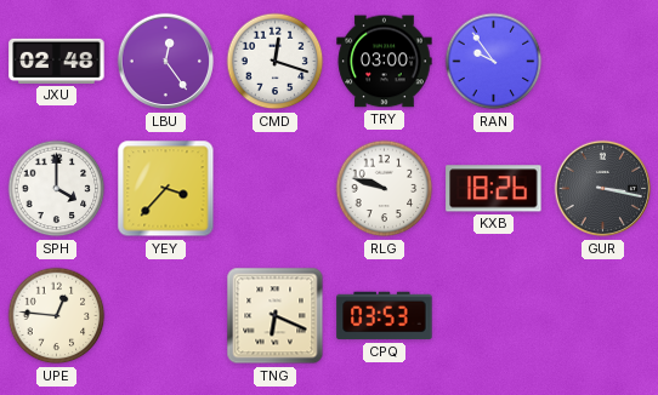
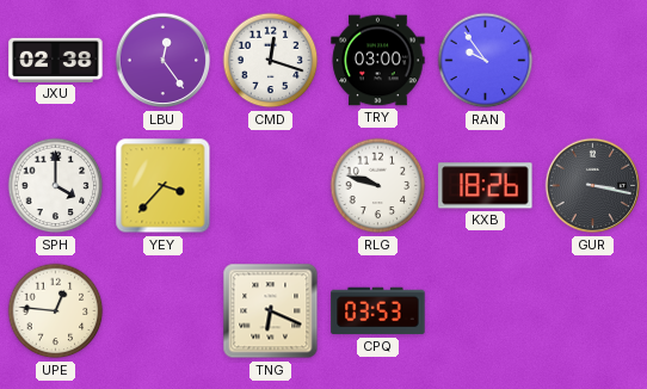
JXU: 02:48 -> 02:38 (56, 60)
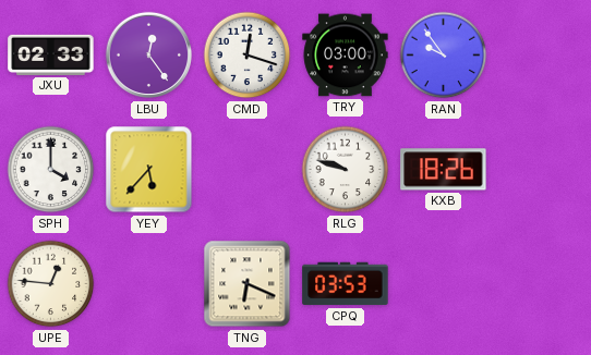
JXU: 02:38 -> 02:33 (51, 54)
YEY: 3:37 -> 5:37 (149, 170)
GUR: 3:17 -> none (593, 186)
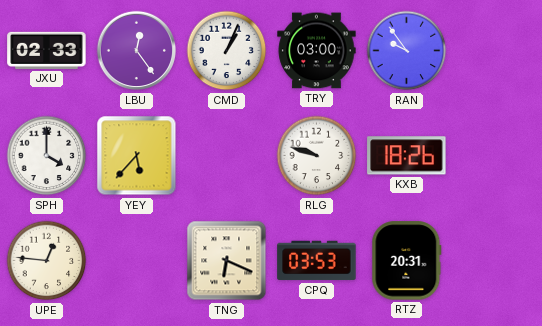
CMD: 12:18 -> 1:04 (227, 51)
RTZ: none -> 20:31 (407, 261)
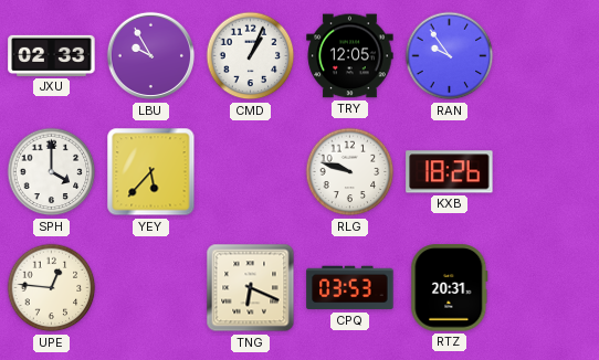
LBU: 12:24 -> 9:55 (151, 56)
TRY: 03:00 -> 12:05 (350, 56)
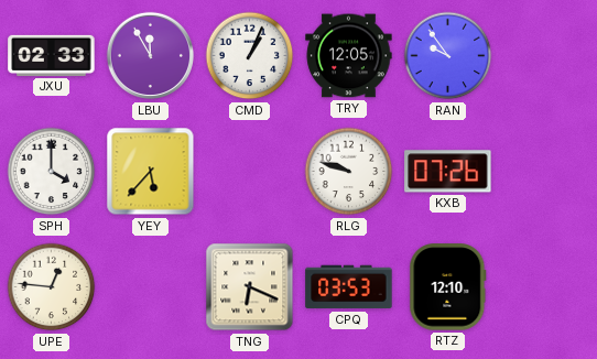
LBU: 9:55 -> 11:55 (151, 56)
KXB: 18:26 -> 07:26 (448, 172)
RTZ: 20:31 -> 12:10 (448, 287)
